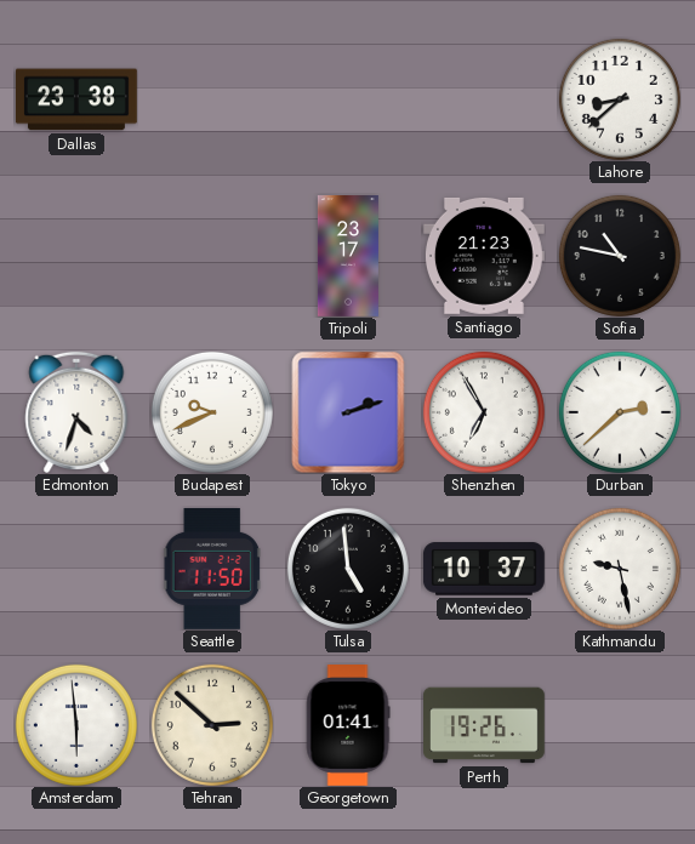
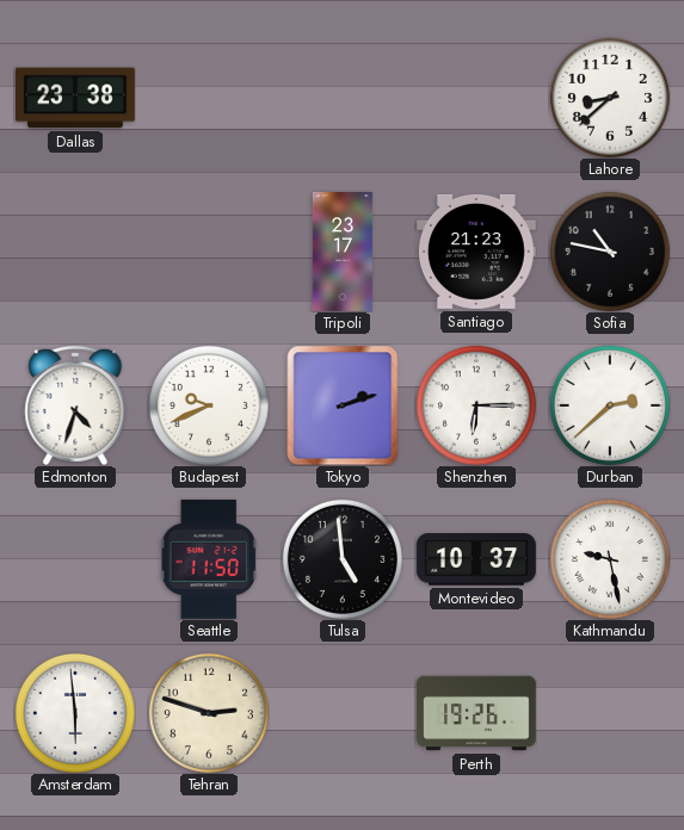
Shenzhen: 6:55 -> 6:15 (476, 405)
Tehran: 2:52 -> 2:48 (209, 713)
Georgetown: 01:41 -> none (348, 726)
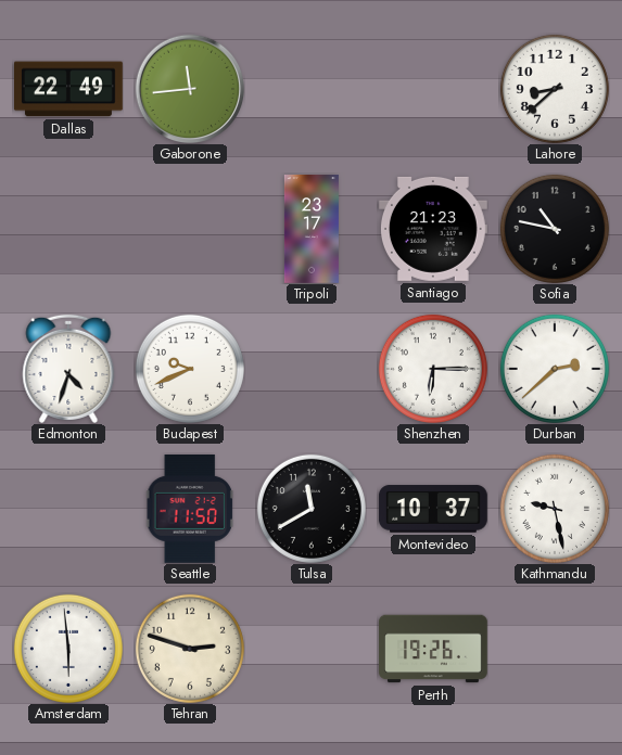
Dallas: 23:38 -> 22:49 (69, 89)
Gaborone: none -> 11:44 (190, 89)
Tokyo: 2:12 -> none (343, 405)
Tulsa: 4:59 -> 11:40 (312, 509)
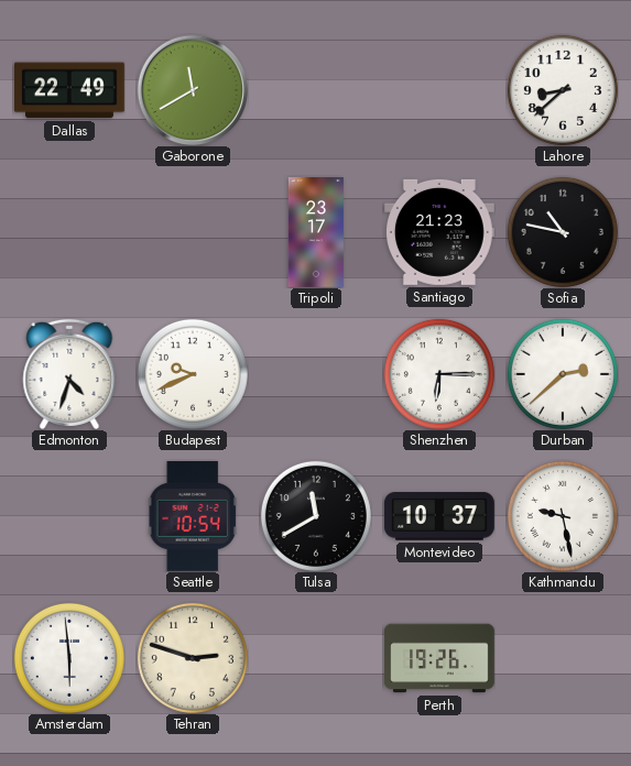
Gaborone: 11:44 -> 11:40 (193, 90)
Seattle: 11:50 -> 10:54 (193, 516)
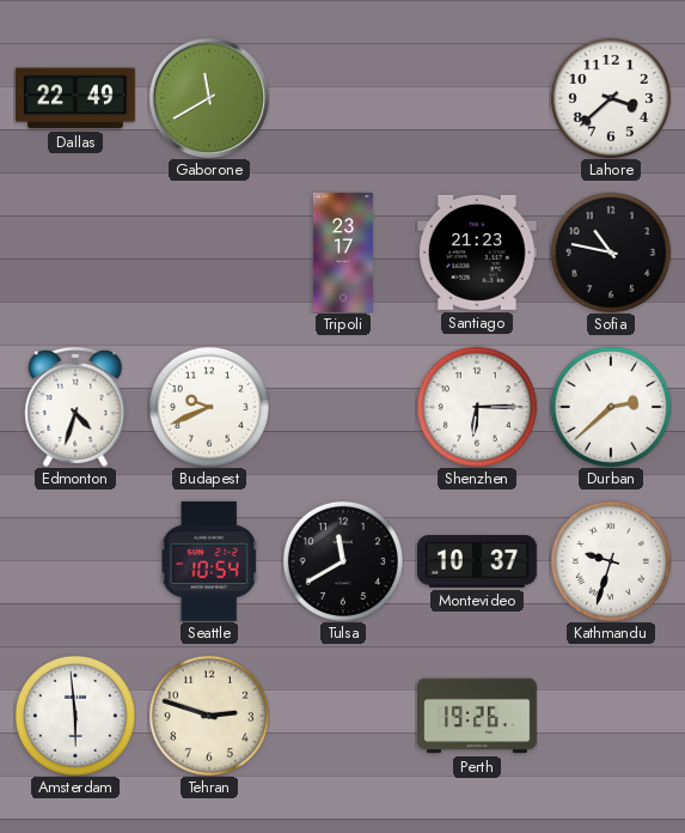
Lahore: 8:38 -> 3:38 (611, 98)
Kathmandu: 9:28 -> 9:33 (611, 561)
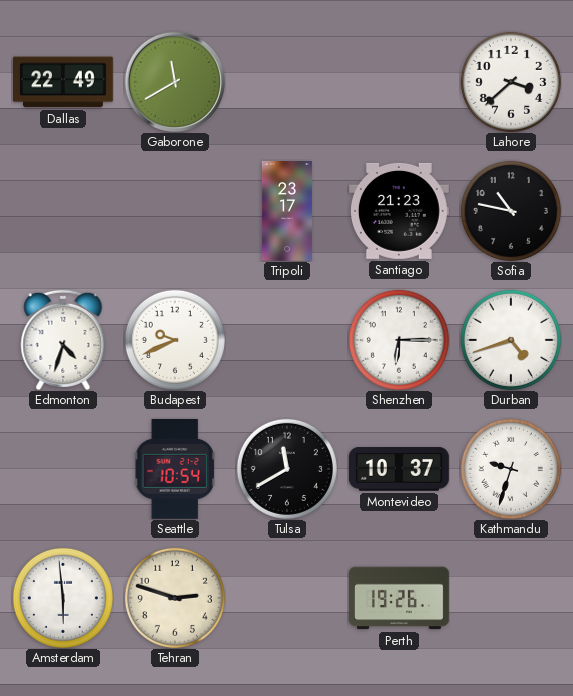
Durban: 2:38 -> 4:42 (511, 340)
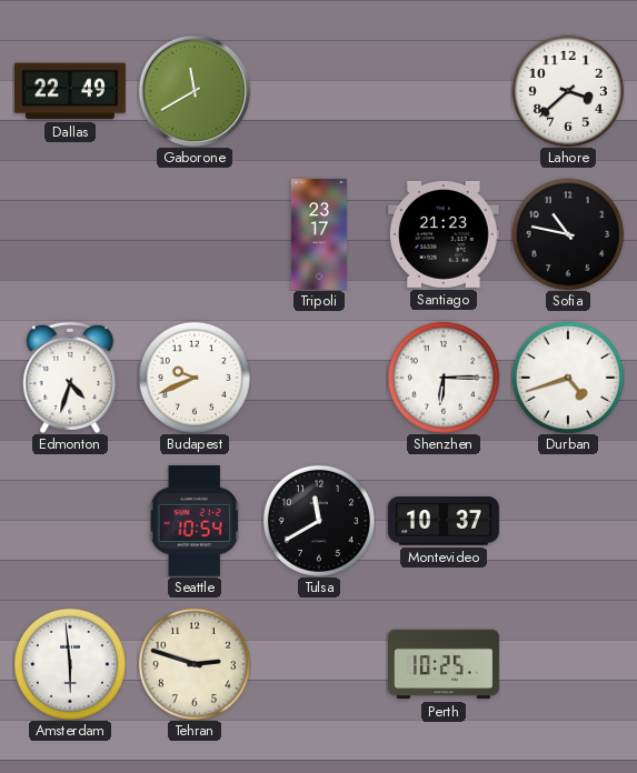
Kathmandu: 9:33 -> none (511, 469)
Perth: 19:26 -> 10:25 (445, 664)
